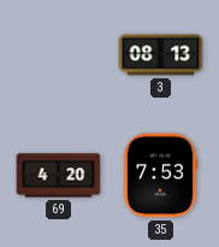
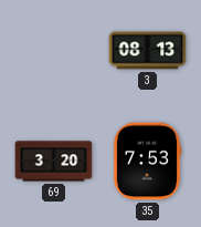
69: 4:20 -> 3:20 (54, 162)
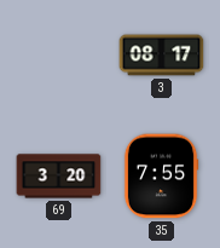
3: 08:13 -> 08:17 (162, 56)
35: 7:53 -> 7:55 (161, 177)
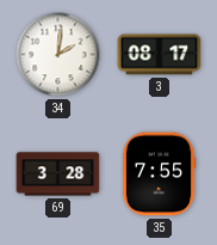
34: none -> 2:01 (58, 55)
69: 3:20 -> 3:28 (58, 174)
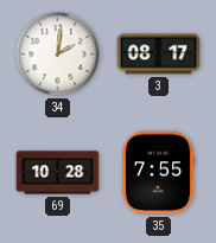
69: 3:28 -> 10:28 (58, 173)
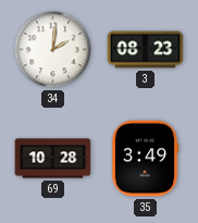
3: 08:17 -> 08:23 (146, 50)
35: 7:55 -> 3:49 (145, 159)
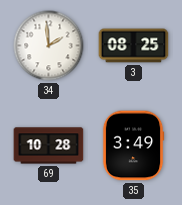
34: 2:01 -> 1:59 (49, 46)
3: 08:23 -> 08:25 (134, 46)
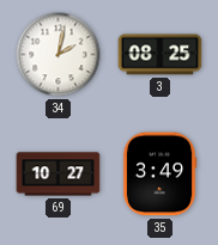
34: 1:59 -> 2:02 (59, 55)
69: 10:28 -> 10:27 (59, 174)
